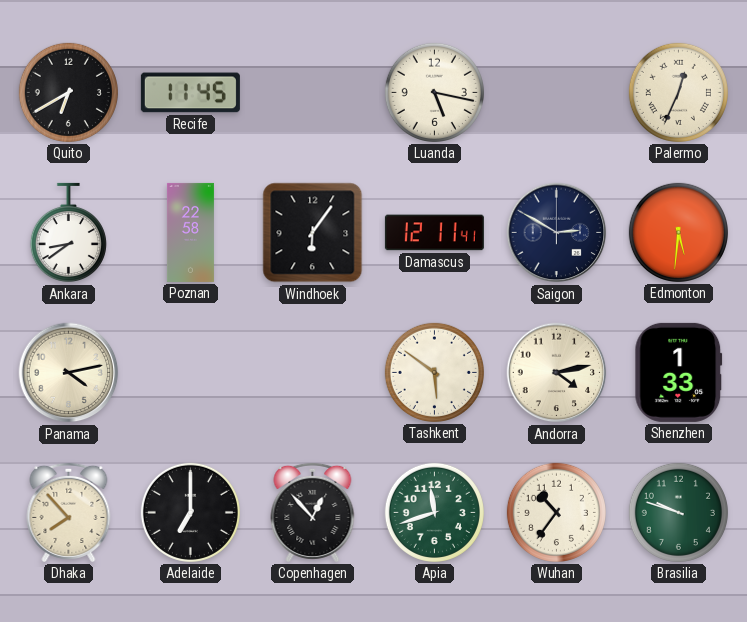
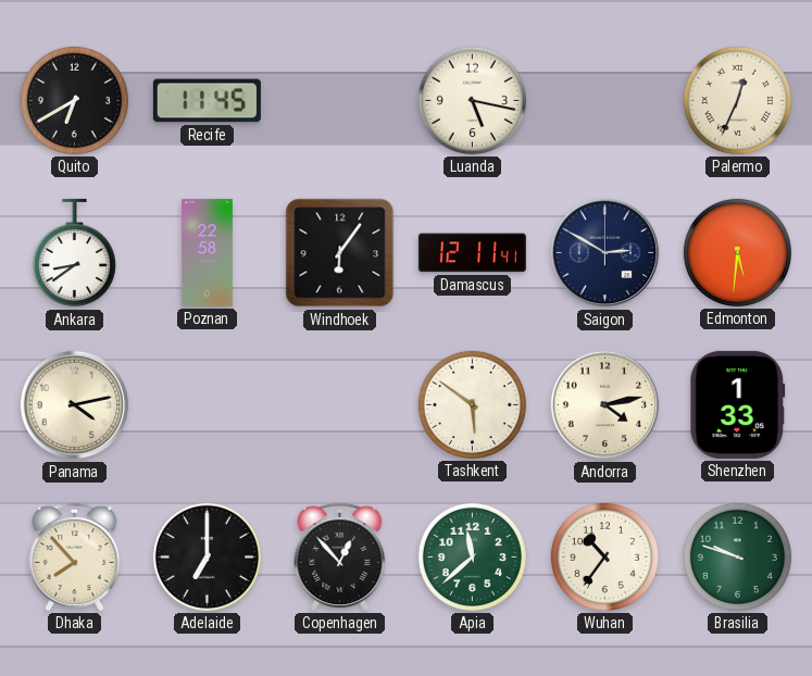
Apia: 11:42 -> 11:38 (472, 556)
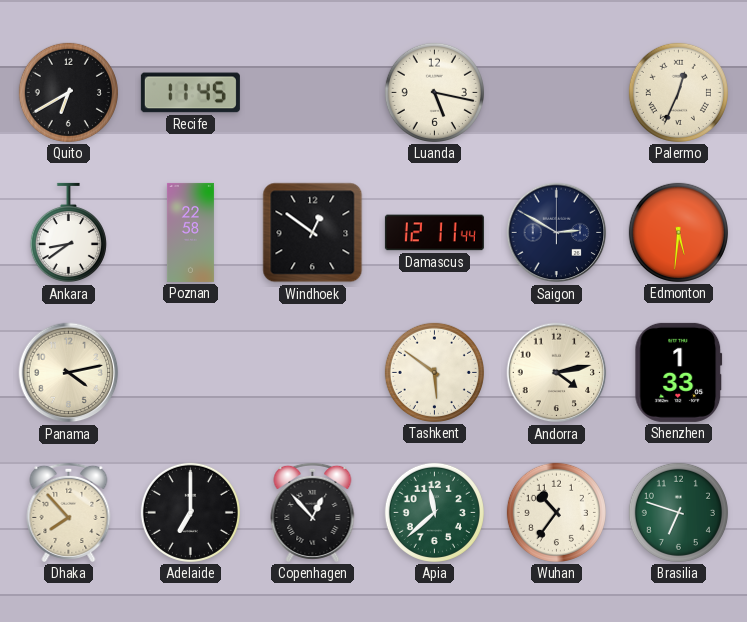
Windhoek: 6:06 -> 12:51 (313, 233)
Damascus: 12:11:41 -> 12:11:44 (434, 233)
Brasilia: 9:48 -> 6:48 (678, 512)
